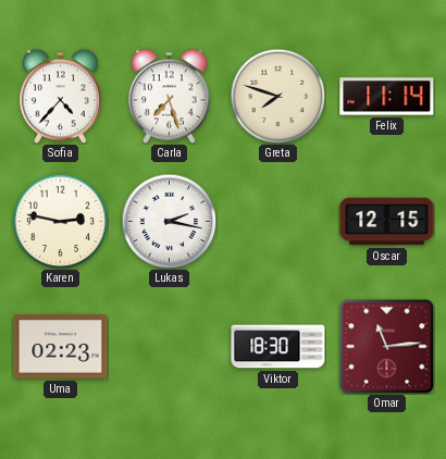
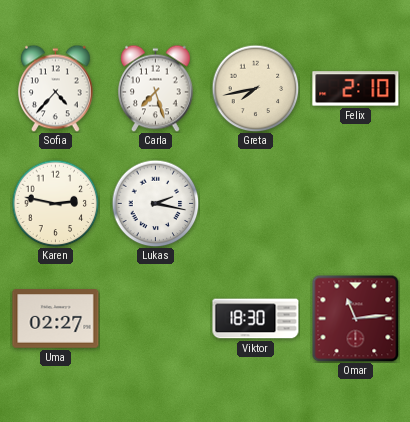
Greta: 7:48 -> 7:43 (255, 88)
Felix: 11:14 -> 2:10 (356, 89)
Oscar: 12:15 -> none (387, 222)
Uma: 02:23 -> 02:27 (56, 319)
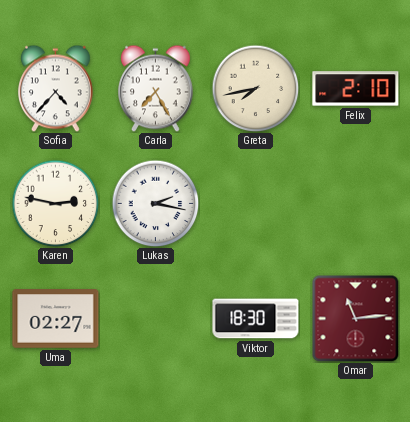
Carla: 7:27 -> 7:25 (156, 88)
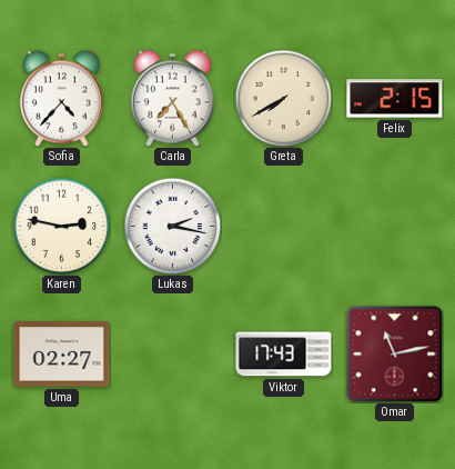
Greta: 7:43 -> 7:40 (283, 98)
Felix: 2:10 -> 2:15 (395, 99)
Viktor: 18:30 -> 17:43 (284, 355)
Omar: 11:14 -> 11:13 (394, 353)
